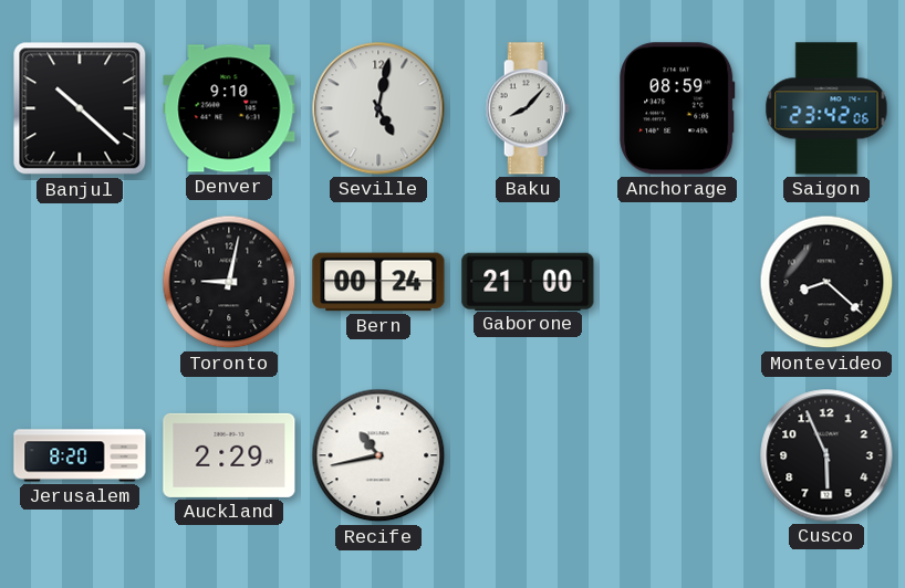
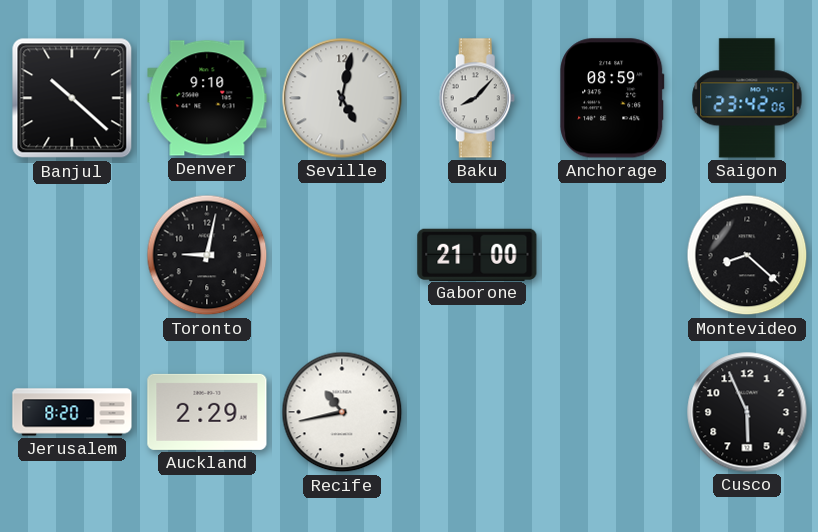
Bern: 00:24 -> none (378, 282)
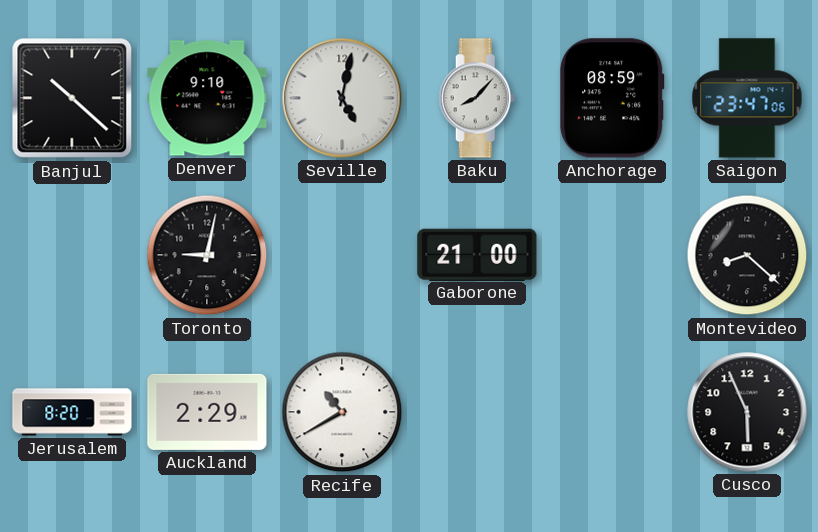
Saigon: 23:42 -> 23:47 (747, 98)
Recife: 10:43 -> 10:40 (342, 412)
